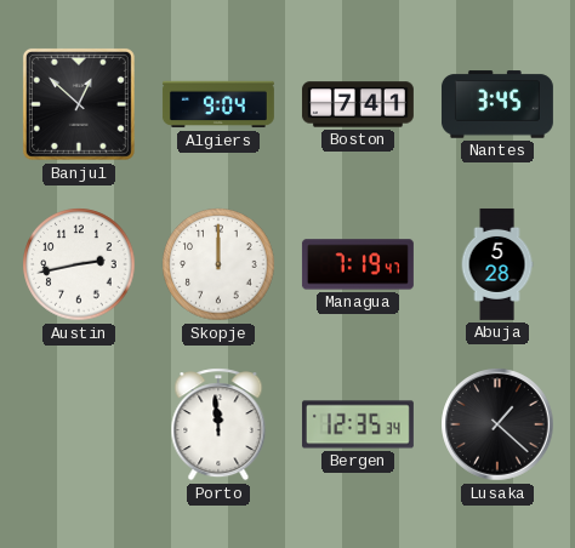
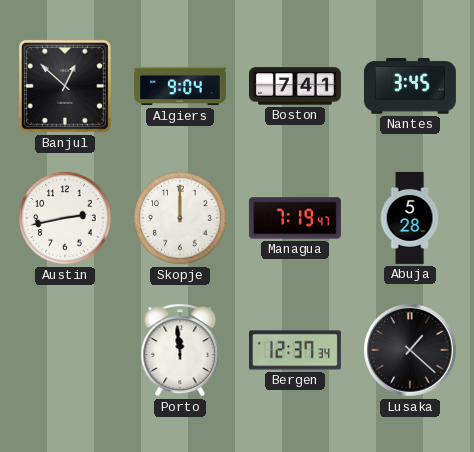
Bergen: 12:35 -> 12:37 (295, 350)
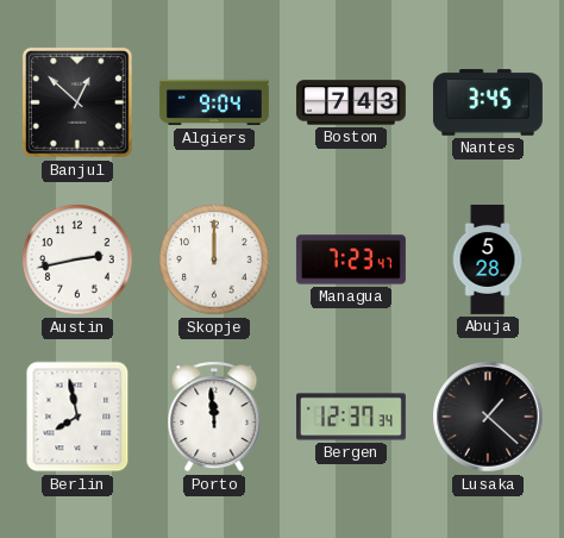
Boston: 7:41 -> 7:43 (351, 102)
Managua: 7:19 -> 7:23 (351, 259)
Berlin: none -> 7:58 (77, 417)
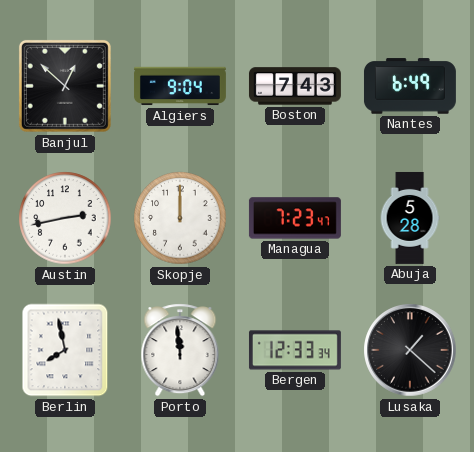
Nantes: 3:45 -> 6:49 (410, 86)
Bergen: 12:37 -> 12:33 (295, 350)
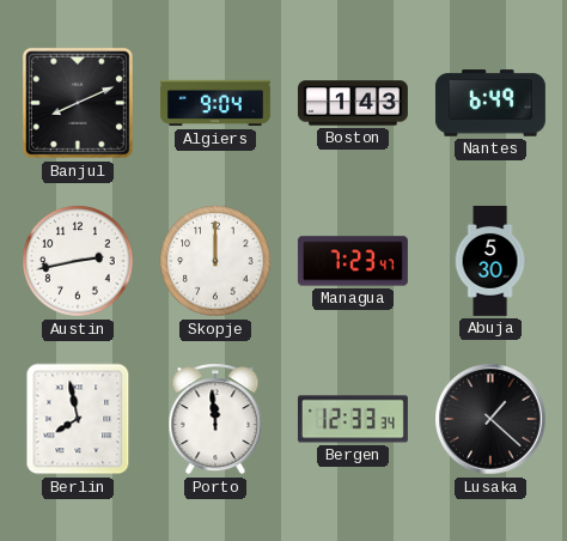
Banjul: 12:52 -> 8:11 (78, 103)
Boston: 7:43 -> 1:43 (353, 103)
Abuja: 5:28 -> 5:30 (490, 261)
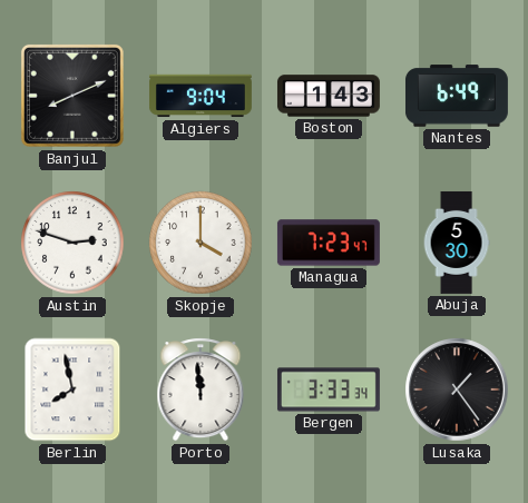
Austin: 2:43 -> 2:48 (72, 243)
Skopje: 12:00 -> 4:00 (201, 243)
Bergen: 12:33 -> 3:33 (329, 389)
Lusaka: 1:22 -> 1:24 (457, 389)
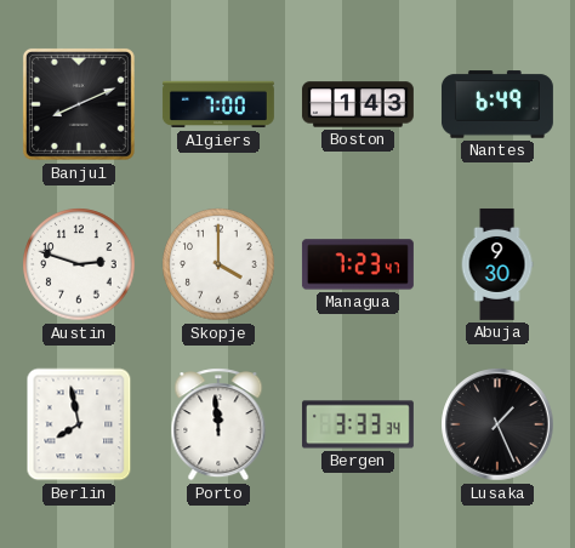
Algiers: 9:04 -> 7:00 (218, 104)
Abuja: 5:30 -> 9:30 (497, 264)
Lusaka: 1:24 -> 1:26 (497, 424)
